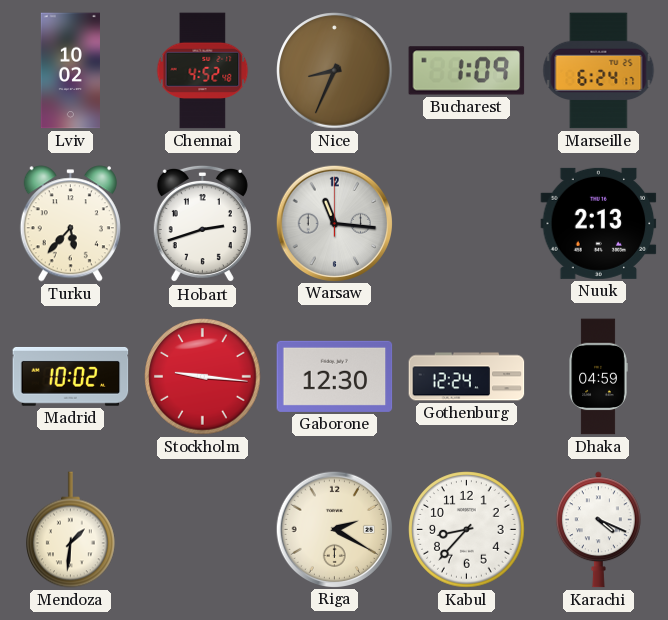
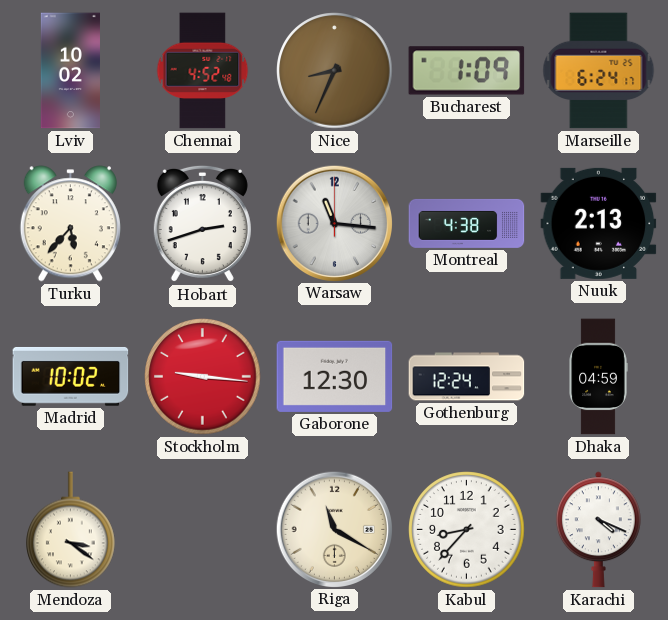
Montreal: none -> 4:38 (467, 223)
Mendoza: 1:31 -> 3:21 (71, 530)
Riga: 2:20 -> 11:20 (334, 529)
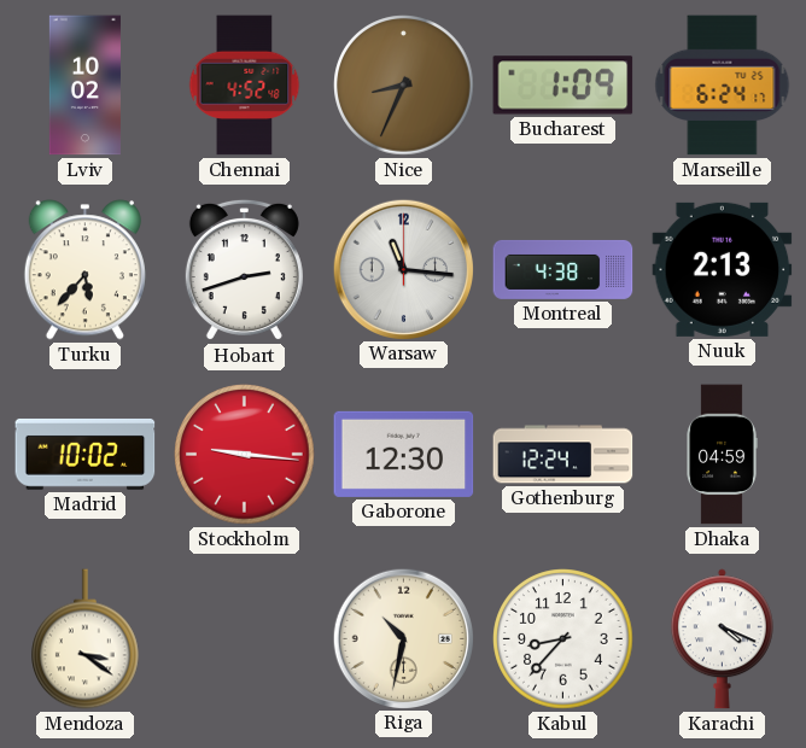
Riga: 11:20 -> 10:32 (403, 638)
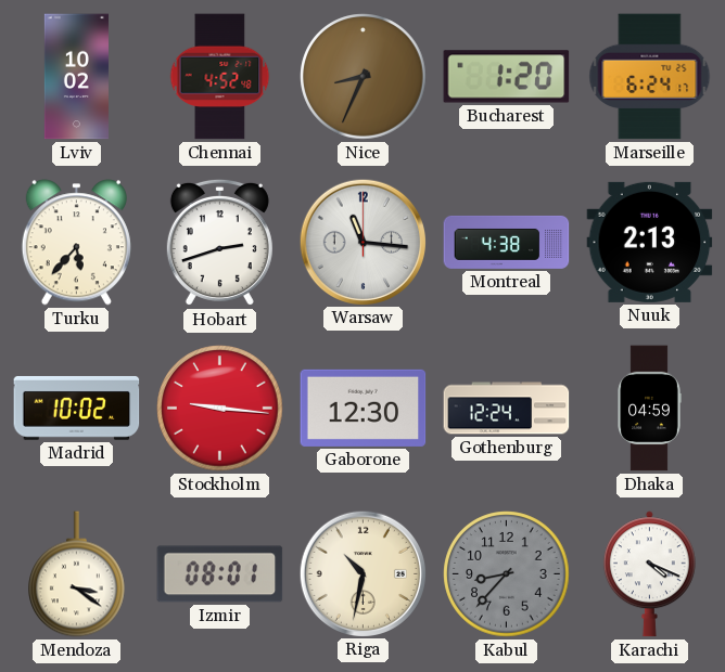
Bucharest: 1:09 -> 1:20 (507, 77)
Izmir: none -> 08:01 (220, 574)
Kabul dial: white -> grey (507, 574)
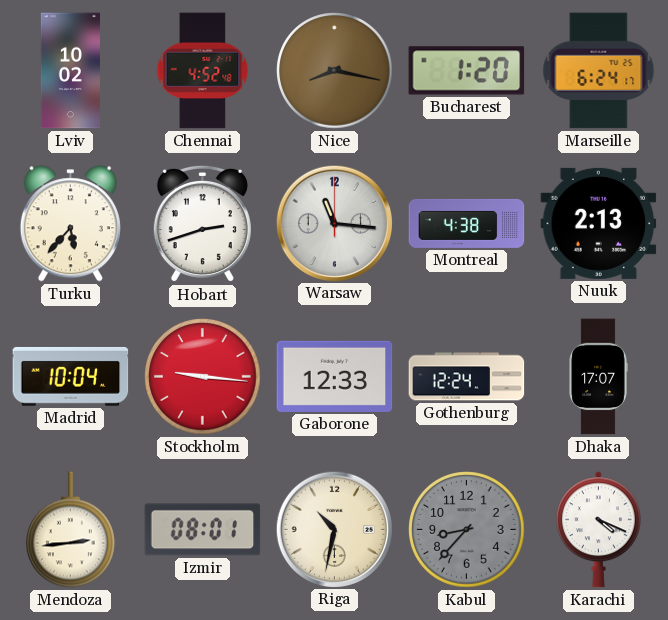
Nice: 8:34 -> 8:17 (335, 71)
Madrid: 10:02 -> 10:04 (71, 377)
Gaborone: 12:30 -> 12:33 (335, 376)
Dhaka: 04:59 -> 17:07 (598, 377)
Mendoza: 3:21 -> 2:44 (71, 530)
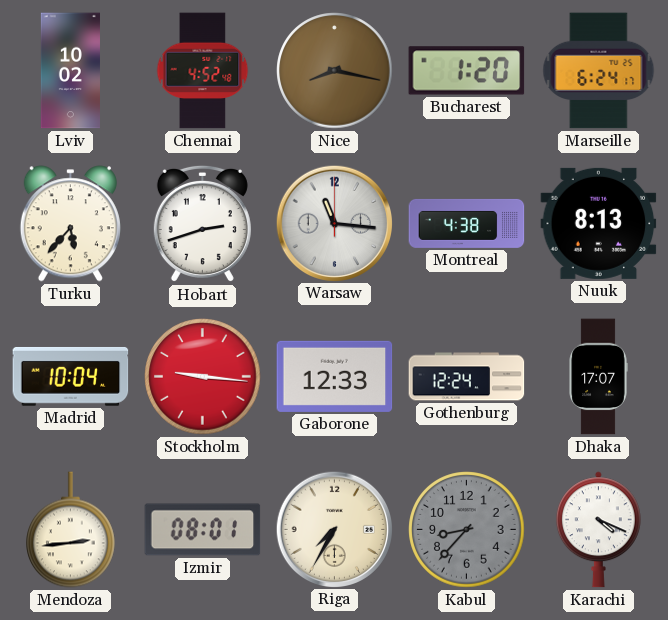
Nuuk: 2:13 -> 8:13 (599, 223)
Riga: 10:32 -> 7:35 (334, 529)
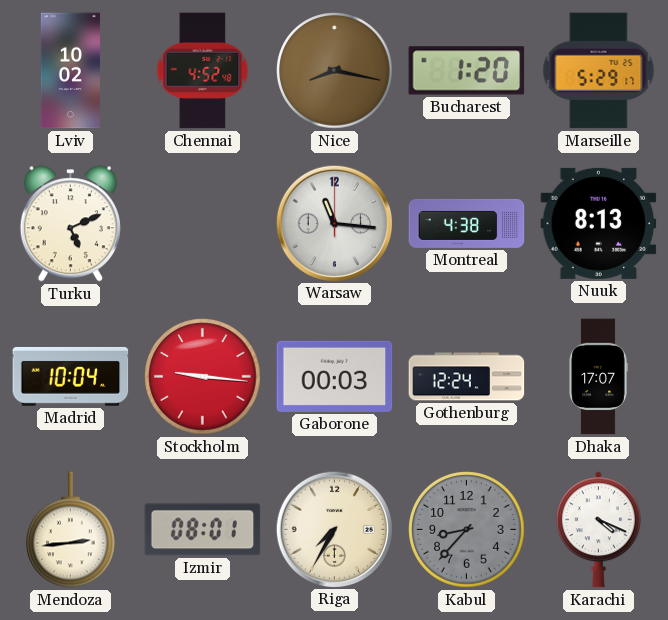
Marseille: 6:24 -> 5:29 (599, 71)
Turku: 5:37 -> 5:11 (70, 224)
Hobart: 2:42 -> none (202, 224)
Gaborone: 12:33 -> 00:03 (335, 376)
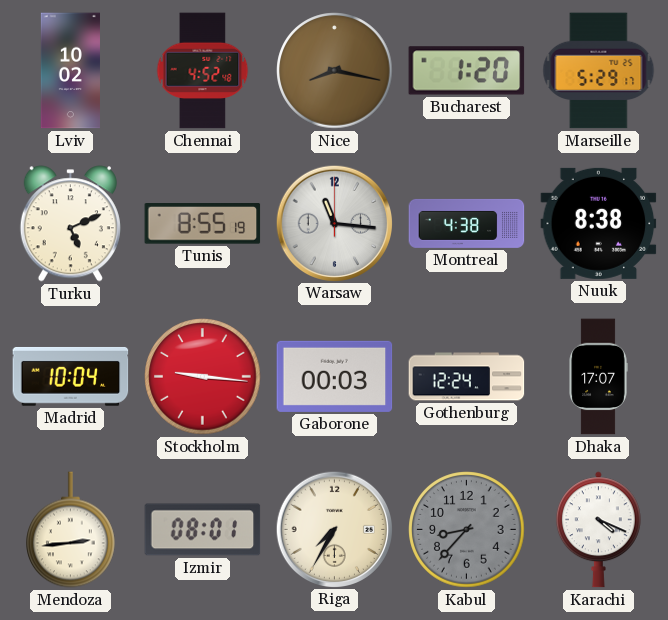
Tunis: none -> 8:55 (203, 224)
Nuuk: 8:13 -> 8:38 (599, 223)
